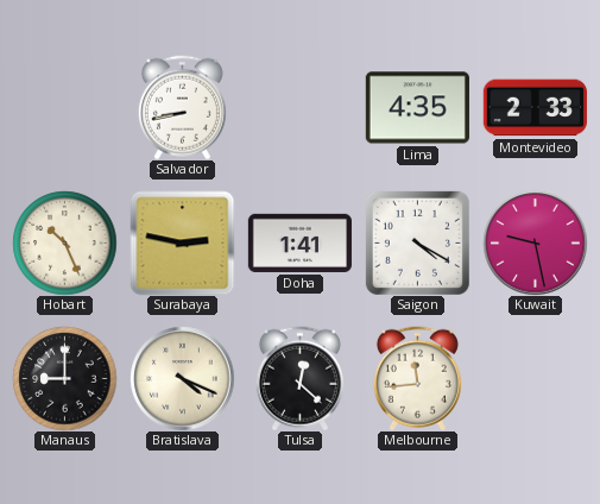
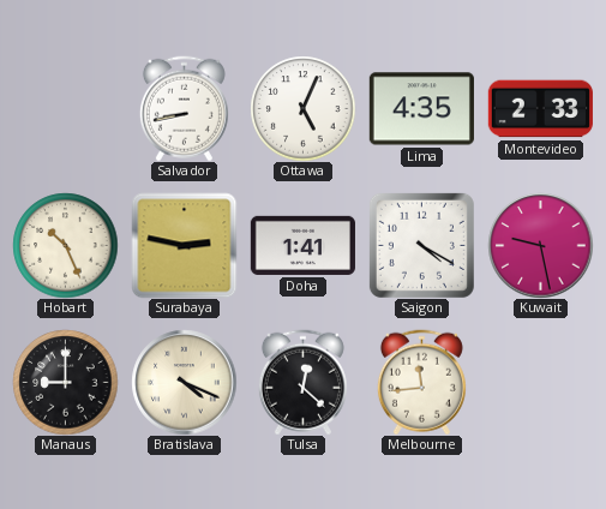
Ottawa: none -> 5:04 (302, 108)
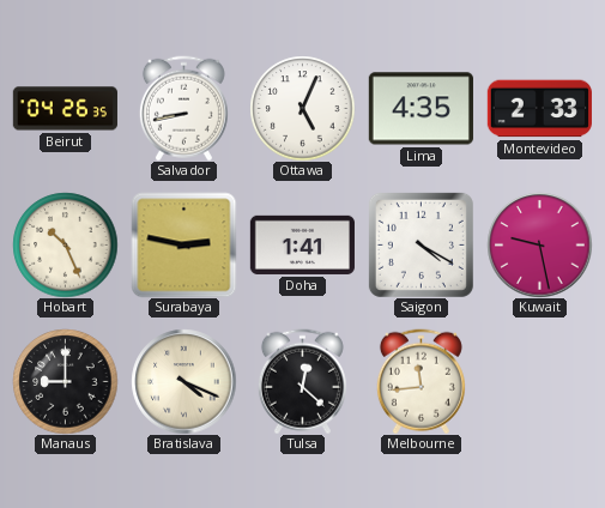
Beirut: none -> 04:26 (65, 109)
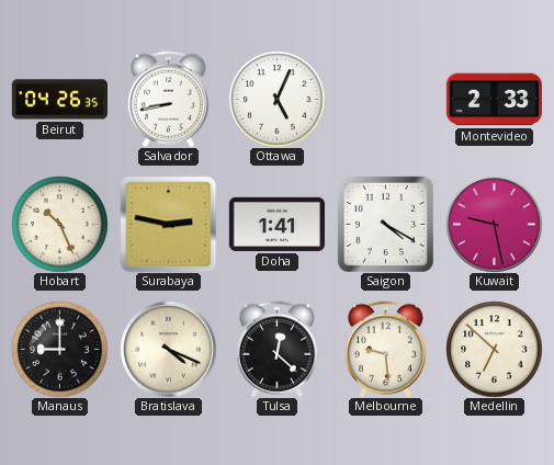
Lima: 4:35 -> none (421, 109)
Melbourne: 11:44 -> 9:29 (385, 349)
Medellin: none -> 6:52 (494, 349)
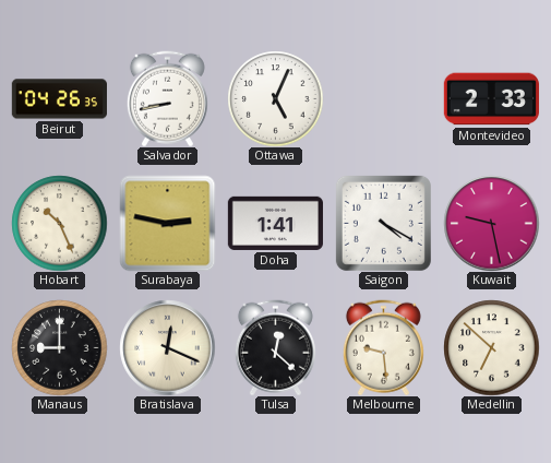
Bratislava: 4:19 -> 12:19 (167, 347)
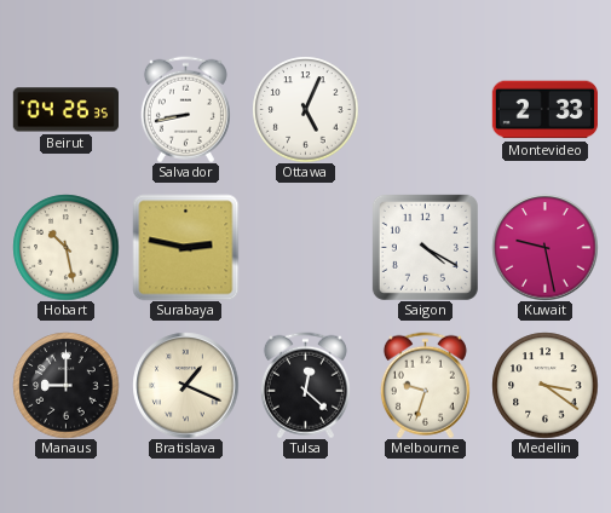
Hobart: 10:26 -> 10:28 (65, 247)
Doha: 1:41 -> none (275, 223)
Bratislava: 12:19 -> 1:19 (185, 385)
Melbourne: 9:29 -> 9:33 (425, 385)
Medellin: 6:52 -> 3:21 (544, 385)
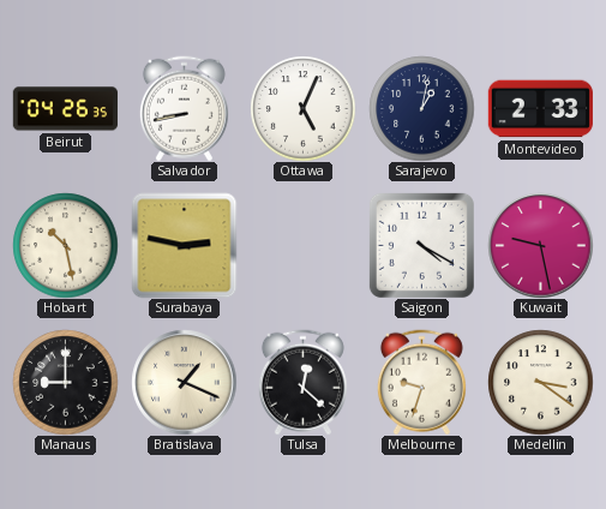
Sarajevo: none -> 1:02 (421, 108)
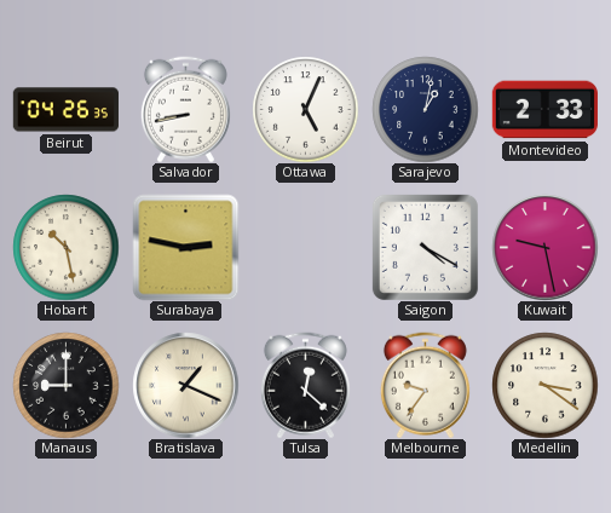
Melbourne: 9:33 -> 9:36 (425, 385)
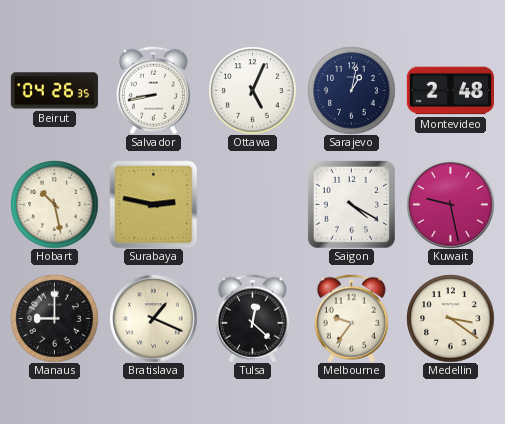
Montevideo: 2:33 -> 2:48 (450, 91)
